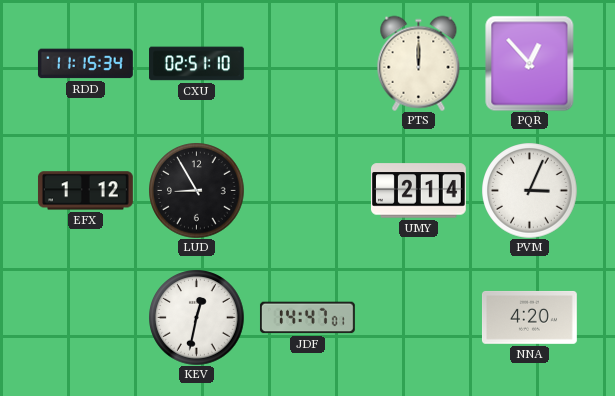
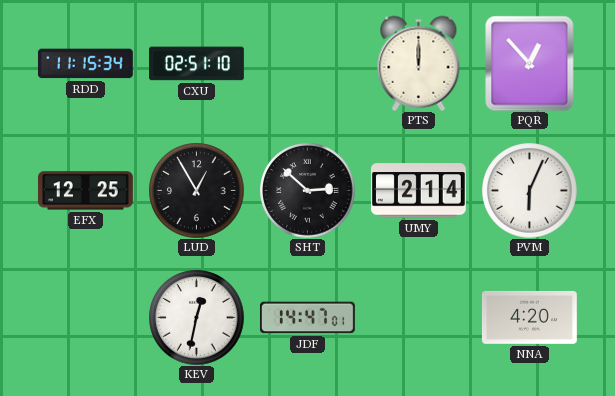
EFX: 1:12 -> 12:25 (85, 191)
LUD: 8:55 -> 12:55 (196, 190)
SHT: none -> 2:52 (307, 190)
PVM: 3:04 -> 6:04 (529, 190)
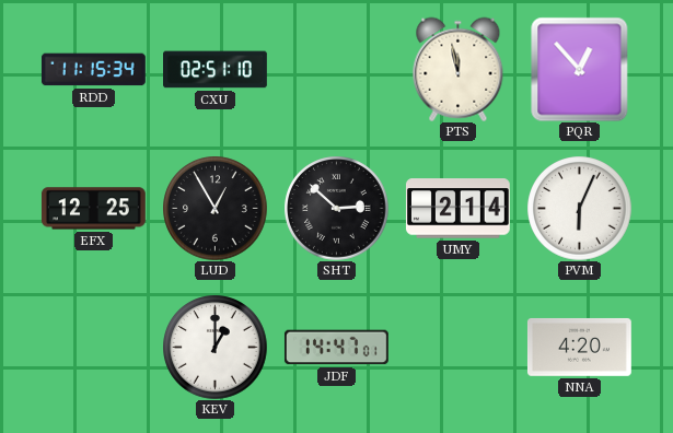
PTS: 12:00 -> 11:58 (459, 69)
KEV: 12:32 -> 1:00 (214, 347)
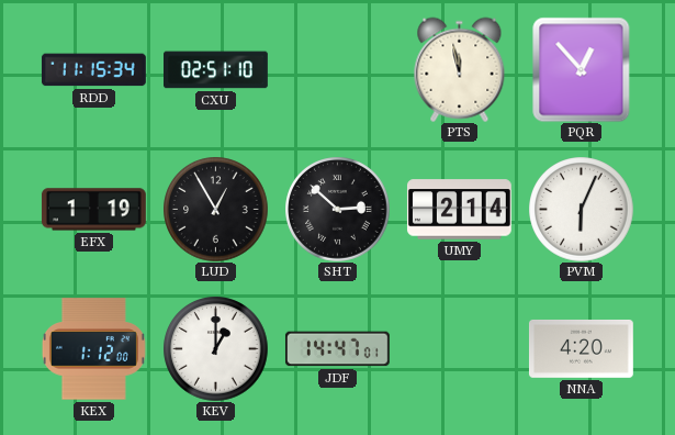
EFX: 12:25 -> 1:19 (93, 210)
KEX: none -> 1:12 (93, 349)
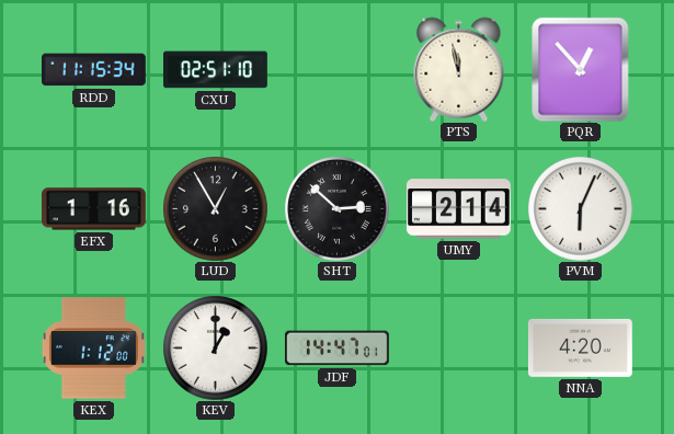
EFX: 1:19 -> 1:16 (93, 209)
